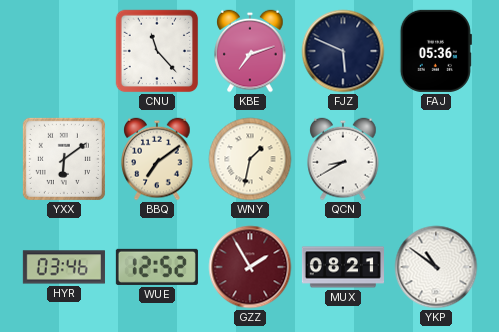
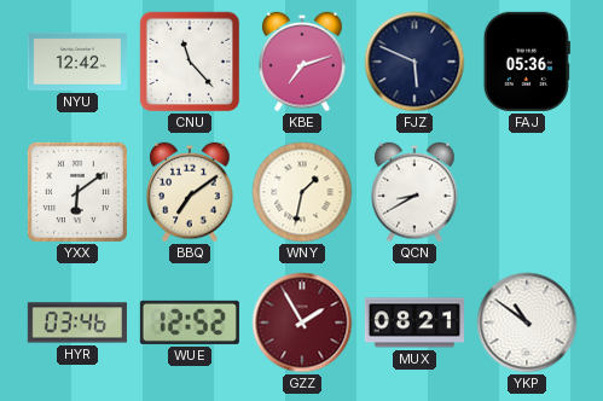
NYU: none -> 12:42 (77, 62)
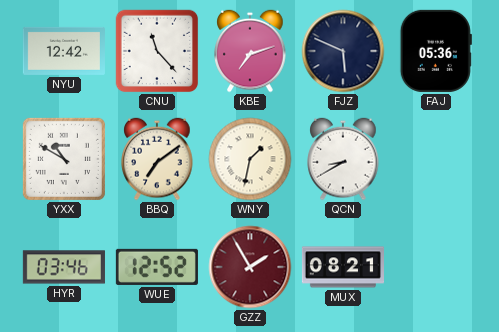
YXX: 6:09 -> 10:50 (64, 159)
YKP: 10:51 -> none (527, 322)
